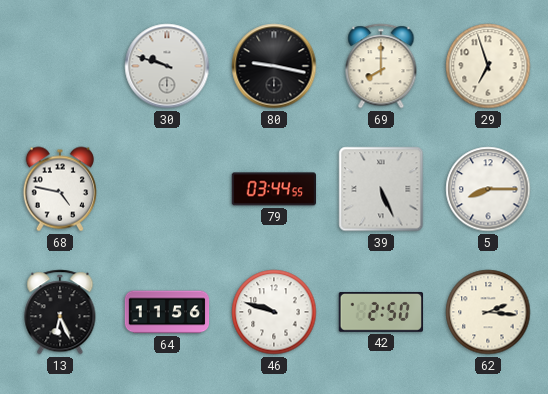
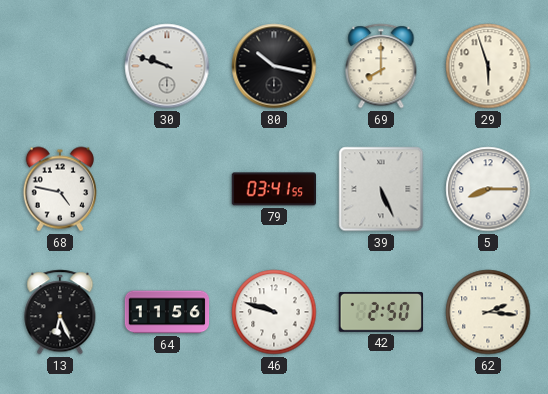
80: 9:17 -> 10:17 (274, 66)
29: 6:57 -> 5:57 (488, 66)
79: 03:44 -> 03:41 (273, 189)
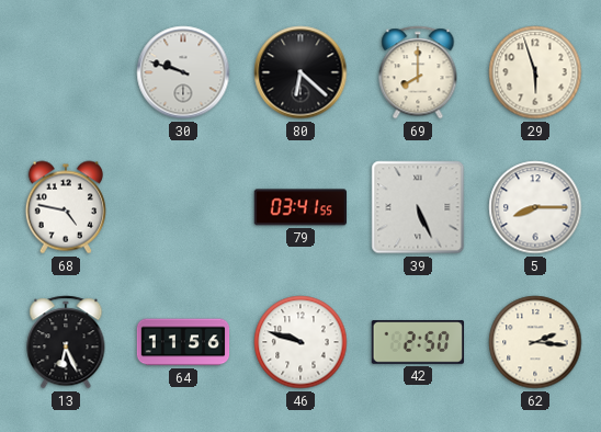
80: 10:17 -> 6:22 (300, 72)
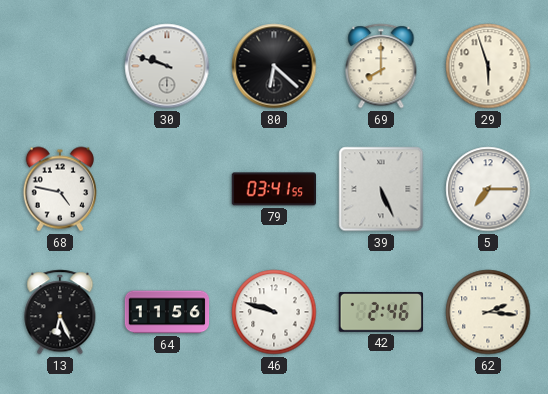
5: 8:15 -> 7:15 (488, 189)
42: 2:50 -> 2:46 (380, 313)
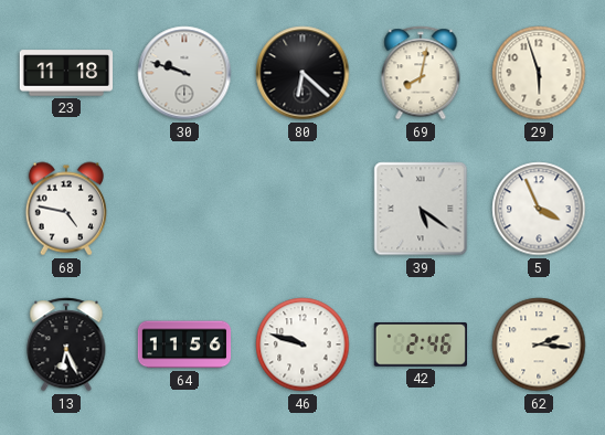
23: none -> 11:18 (66, 73)
69: 8:00 -> 8:02 (421, 73)
79: 03:41 -> none (273, 189)
39: 5:26 -> 5:21 (421, 209)
5: 7:15 -> 3:56 (539, 209)
